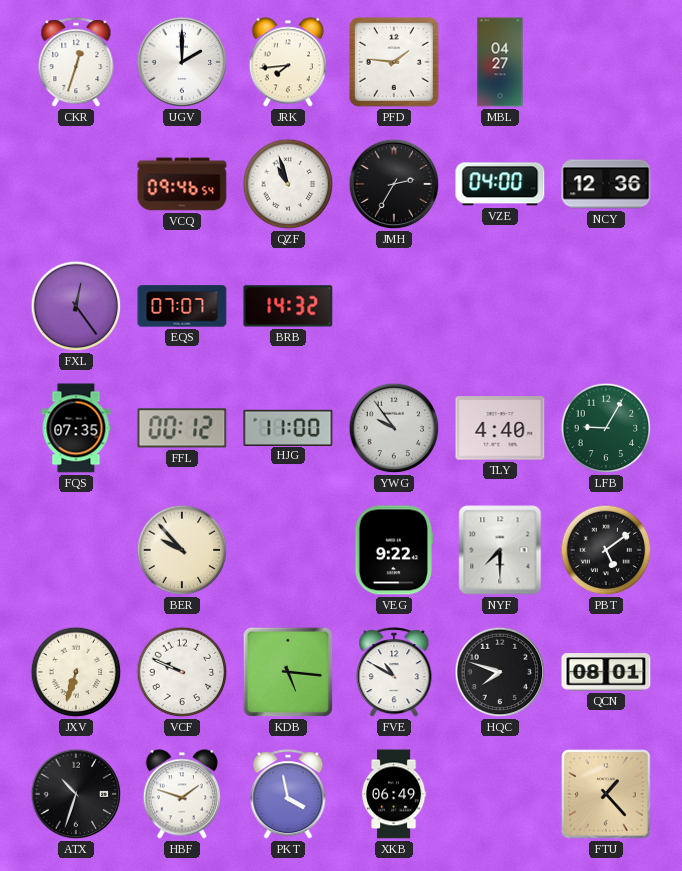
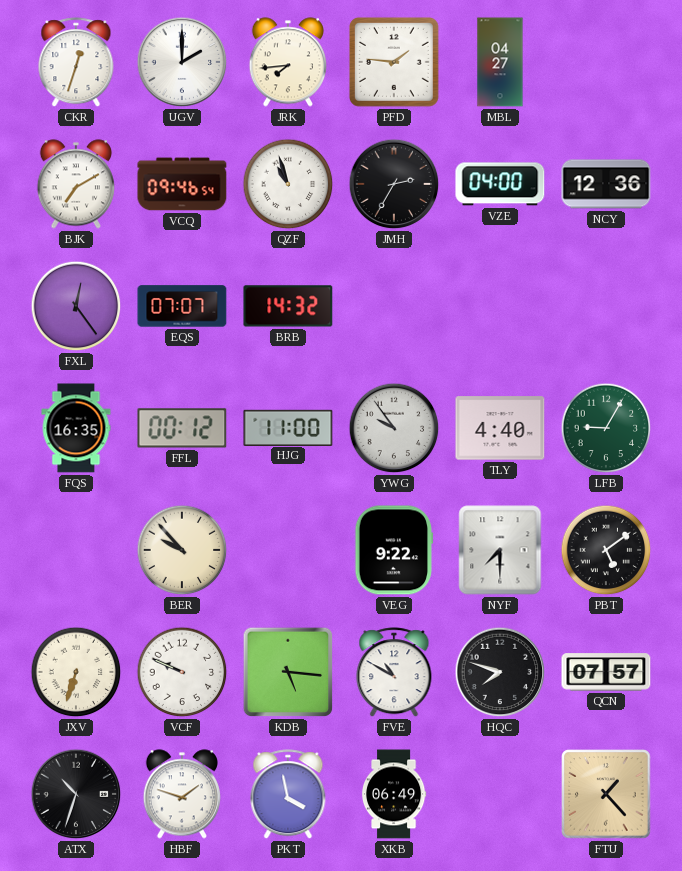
BJK: none -> 7:10 (75, 184)
FQS: 07:35 -> 16:35 (76, 428)
QCN: 08:01 -> 07:57 (606, 672)
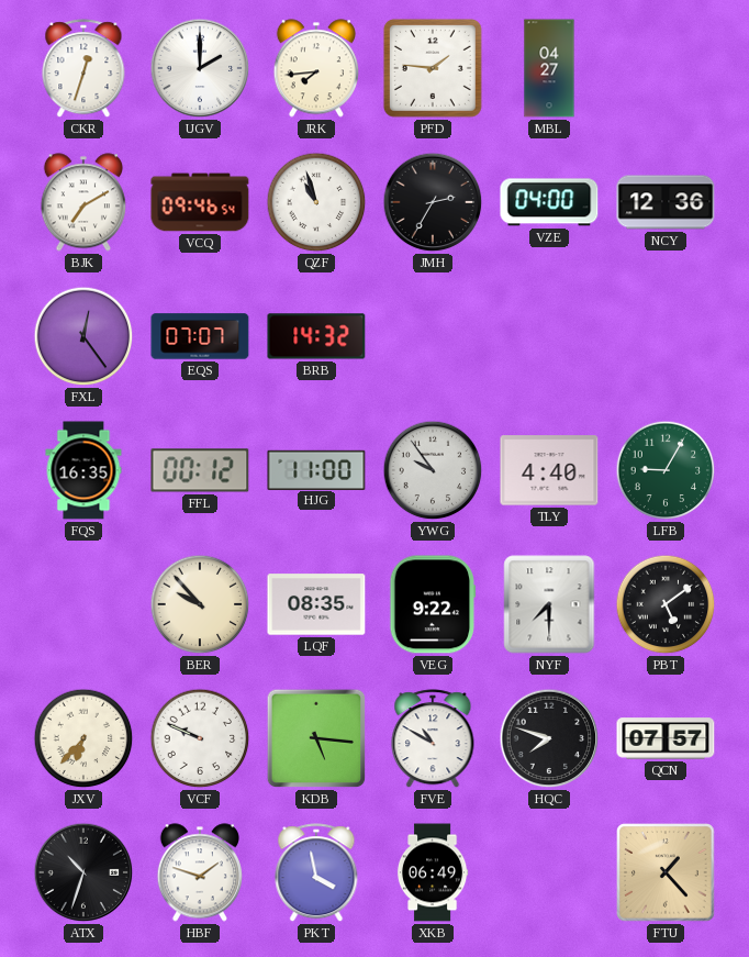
LQF: none -> 08:35 (316, 604)
JXV: 6:33 -> 6:37 (83, 738)
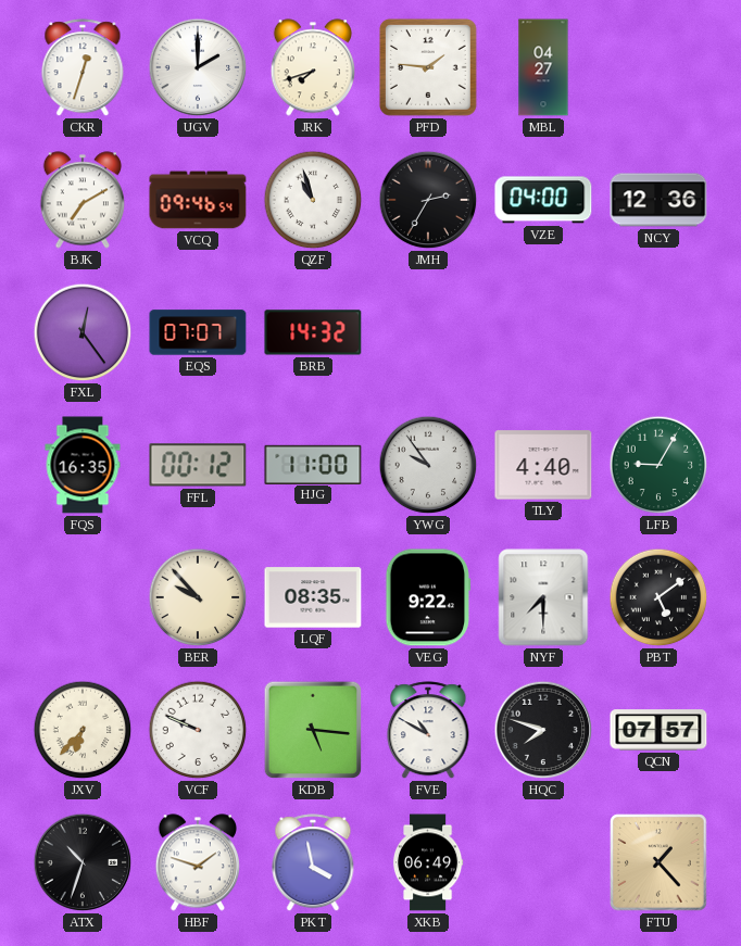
JRK: 7:44 -> 7:42 (312, 67)
